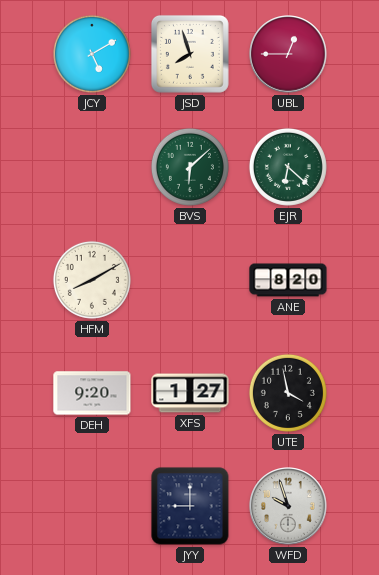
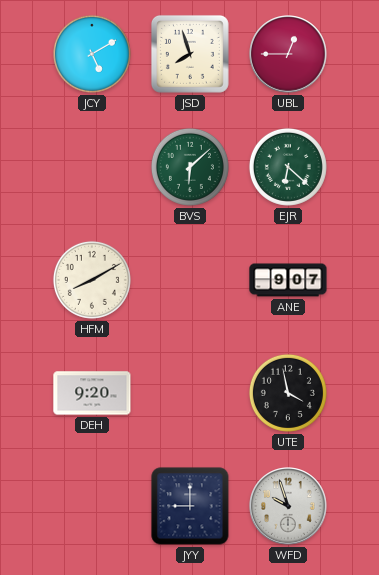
ANE: 8:20 -> 9:07 (288, 280)
XFS: 1:27 -> none (190, 393)
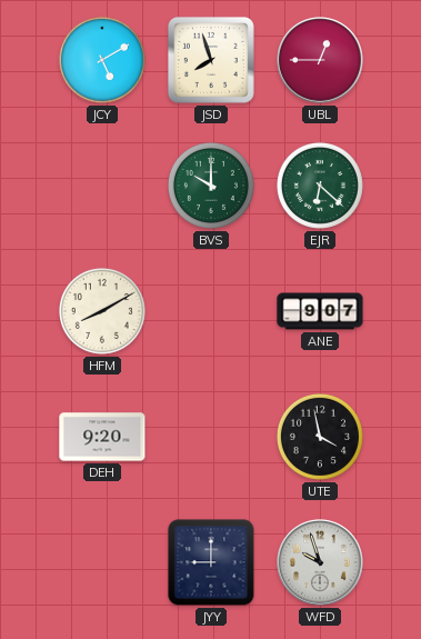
BVS: 6:08 -> 10:00 (211, 186)
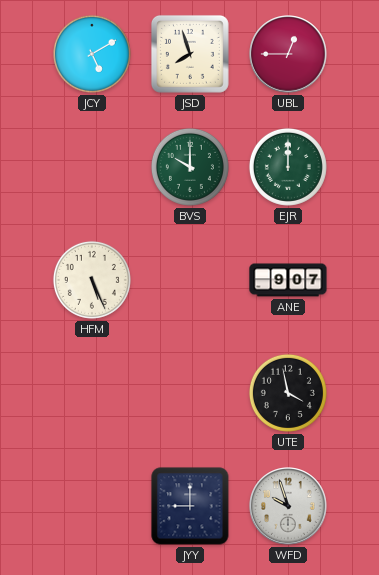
EJR: 6:22 -> 12:00 (288, 167)
HFM: 8:10 -> 5:26 (92, 280)
DEH: 9:20 -> none (102, 437)
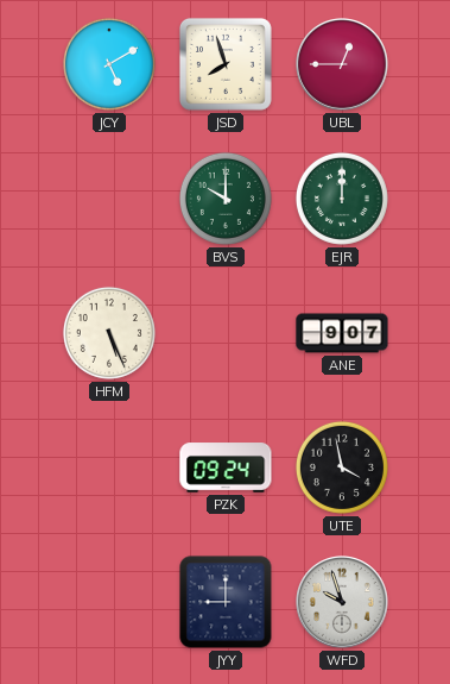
PZK: none -> 09:24 (226, 467)
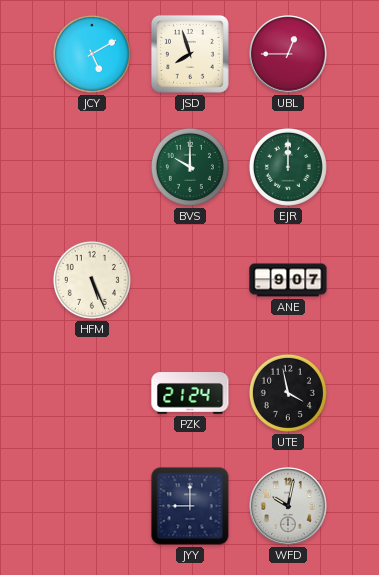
PZK: 09:24 -> 21:24 (190, 393)
WFD: 9:57 -> 10:02 (288, 506)
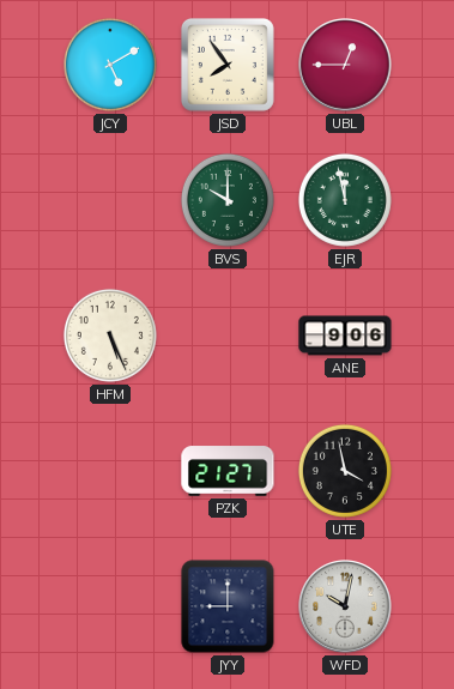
JSD: 7:57 -> 7:54 (228, 65)
EJR: 12:00 -> 11:58 (345, 200)
ANE: 9:07 -> 9:06 (345, 336)
PZK: 21:24 -> 21:27 (228, 471)
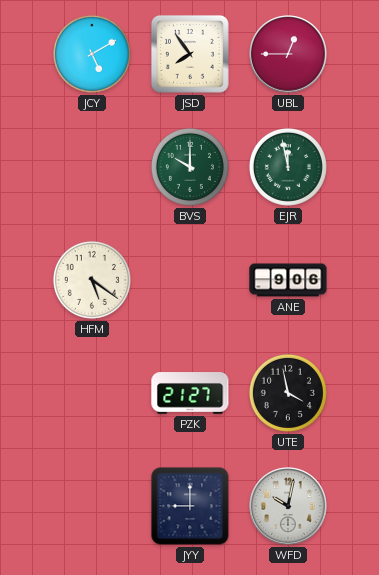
HFM: 5:26 -> 5:21 (92, 280)
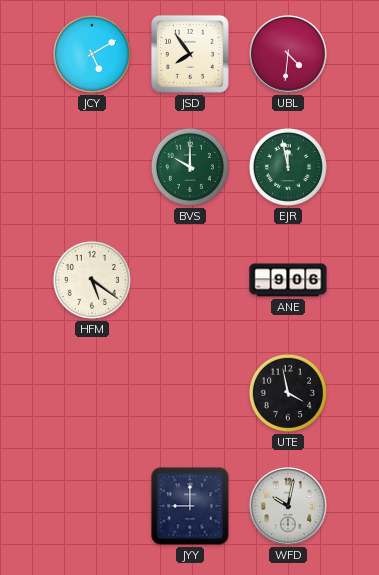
UBL: 12:45 -> 4:31 (288, 54)
PZK: 21:27 -> none (190, 393)
